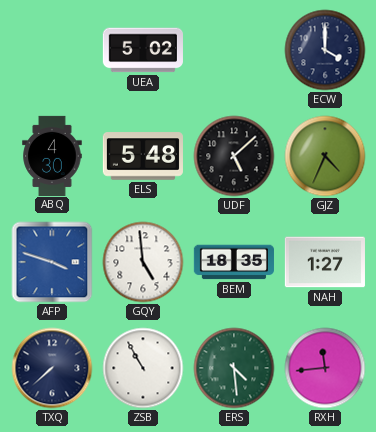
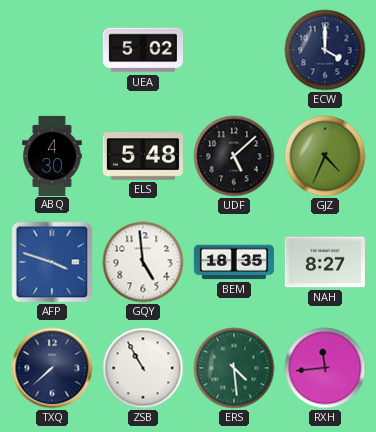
NAH: 1:27 -> 8:27 (325, 262)
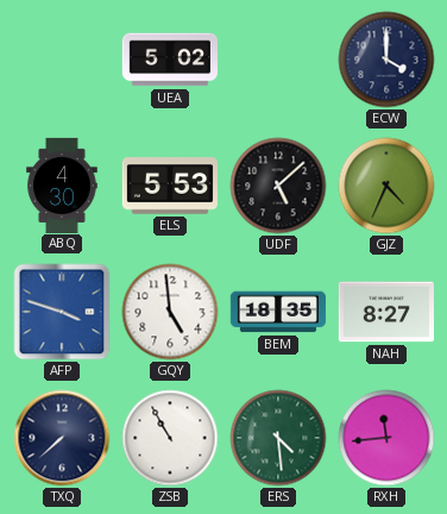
ELS: 5:48 -> 5:53 (170, 186)
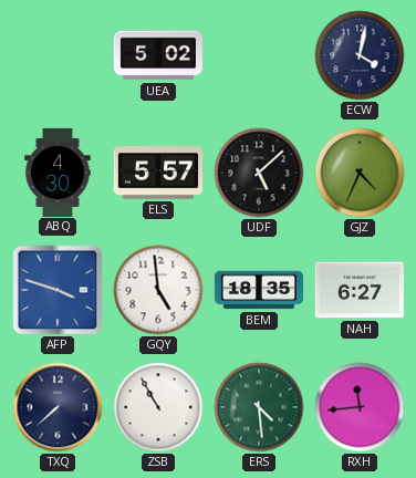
ECW: 4:00 -> 4:02 (360, 55)
ELS: 5:53 -> 5:57 (158, 173)
NAH: 8:27 -> 6:27 (360, 290)
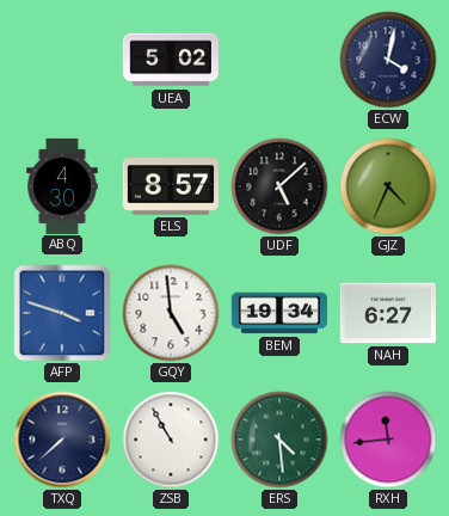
ELS: 5:57 -> 8:57 (171, 186)
BEM: 18:35 -> 19:34 (279, 313)
